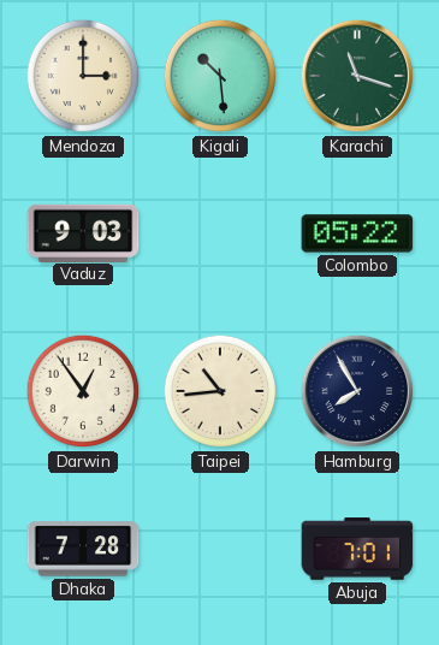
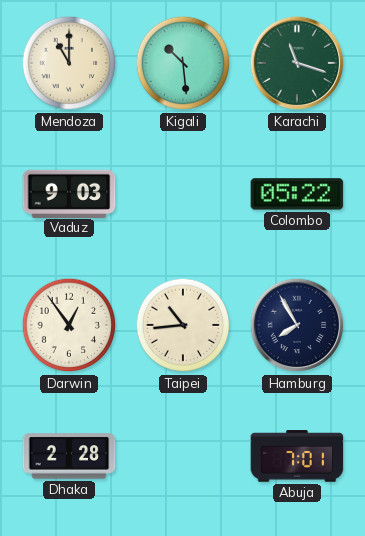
Mendoza: 3:00 -> 11:00 (69, 63)
Dhaka: 7:28 -> 2:28 (69, 456)
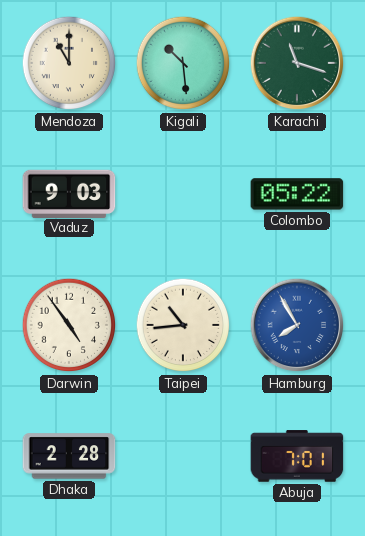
Darwin: 12:54 -> 4:54 (69, 325)
Hamburg dial: navy -> blue (297, 325)
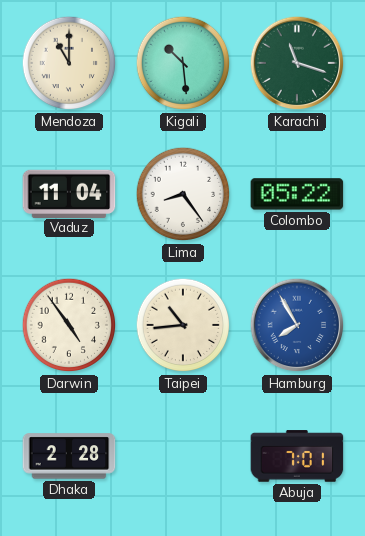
Vaduz: 9:03 -> 11:04 (69, 193)
Lima: none -> 8:24 (183, 194)
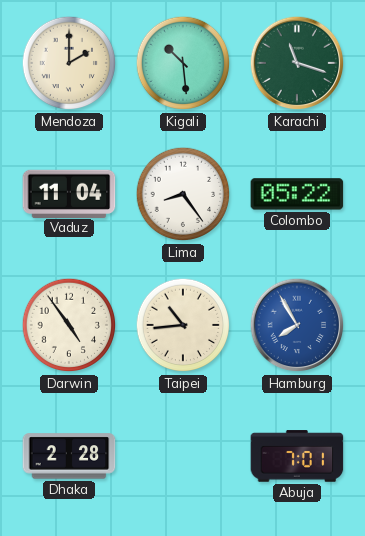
Mendoza: 11:00 -> 2:00 (69, 63)
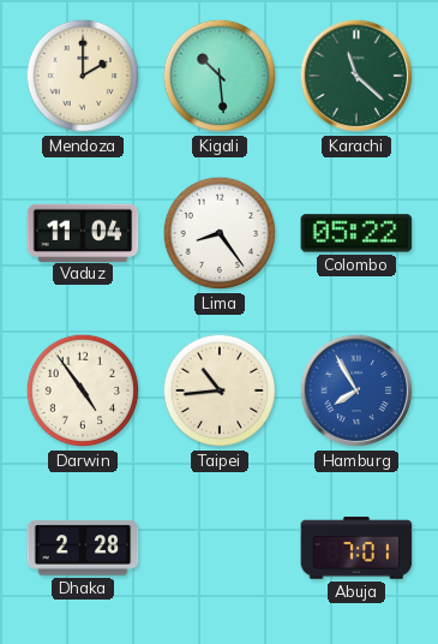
Karachi: 11:18 -> 11:22 (356, 76)
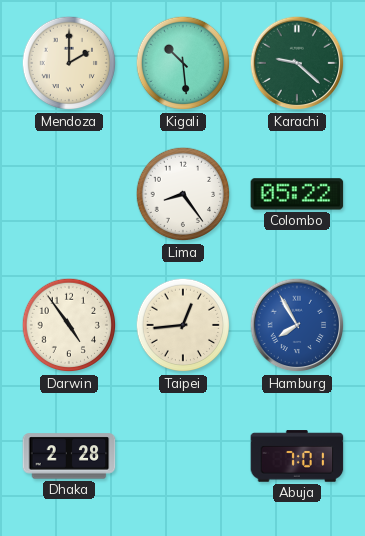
Karachi: 11:22 -> 9:22 (297, 63)
Vaduz: 11:04 -> none (83, 232)
Taipei: 10:44 -> 12:44 (183, 325)
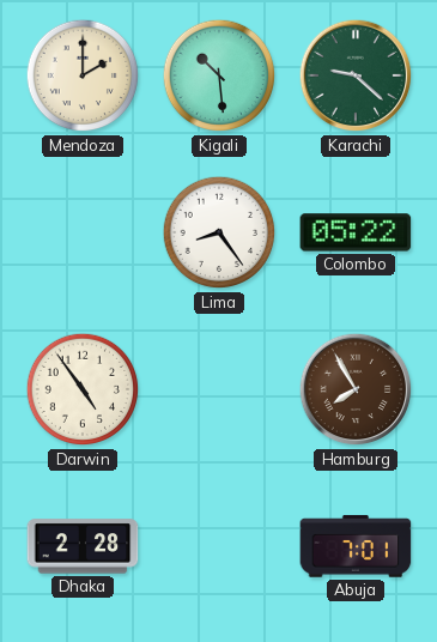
Taipei: 12:44 -> none (183, 325)
Hamburg dial: blue -> brown (356, 389)
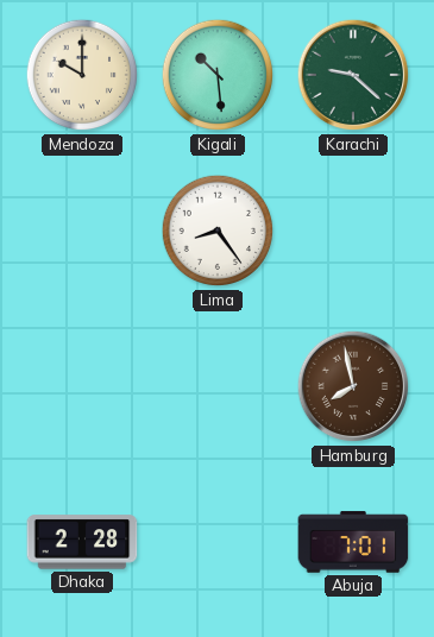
Mendoza: 2:00 -> 10:00 (82, 75)
Colombo: 05:22 -> none (356, 232)
Darwin: 4:54 -> none (83, 389)
Hamburg: 7:55 -> 7:58 (353, 386)
